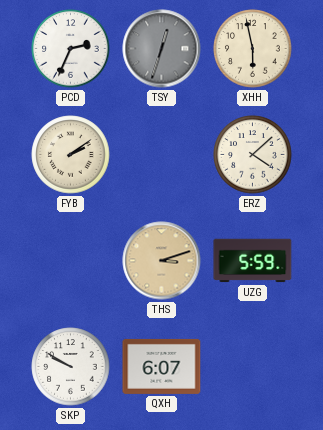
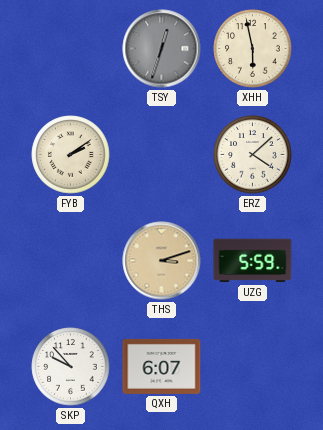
PCD: 2:34 -> none (71, 49)
SKP: 9:50 -> 9:53 (71, 367)
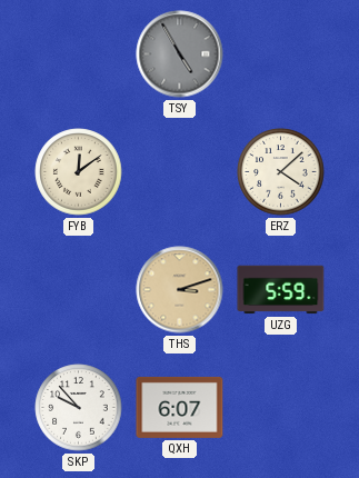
TSY: 12:33 -> 4:55 (180, 54)
XHH: 5:58 -> none (253, 49)
FYB: 2:09 -> 12:09 (79, 172)
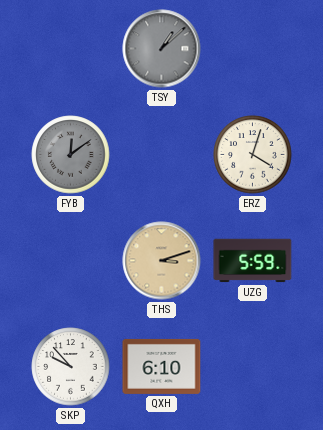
TSY: 4:55 -> 1:08 (162, 49)
FYB dial: cream -> grey (71, 155)
ERZ: 4:08 -> 4:03 (253, 155)
QXH: 6:07 -> 6:10 (162, 366)
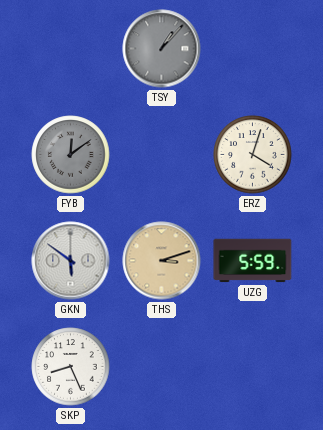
TSY: 1:08 -> 1:07 (162, 49)
GKN: none -> 5:51 (71, 261)
SKP: 9:53 -> 8:26 (71, 367)
QXH: 6:10 -> none (162, 366)
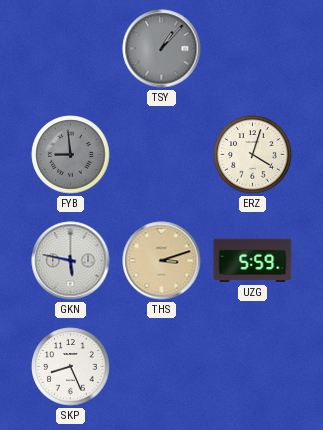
FYB: 12:09 -> 8:59 (71, 155)
GKN: 5:51 -> 5:47 (71, 261)
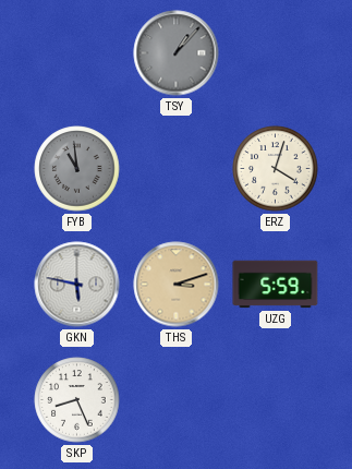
FYB: 8:59 -> 10:59 (77, 169)
